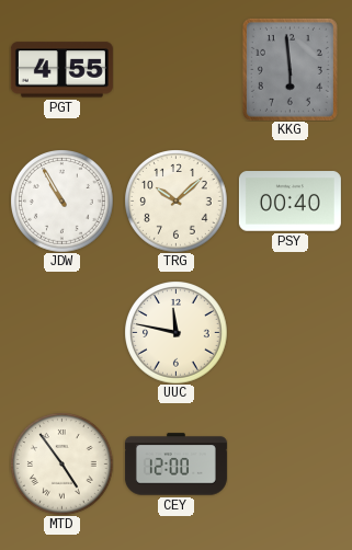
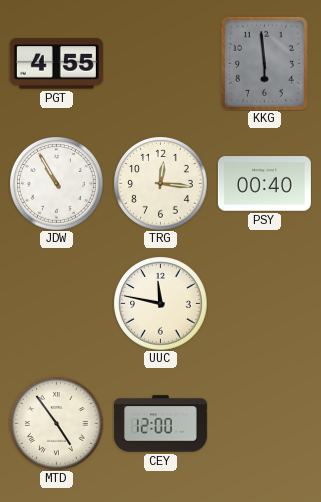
TRG: 10:08 -> 12:16 (160, 183)
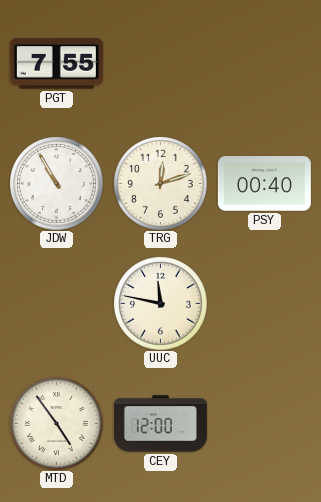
PGT: 4:55 -> 7:55 (56, 64)
KKG: 5:59 -> none (264, 63)
TRG: 12:16 -> 12:12 (160, 183)
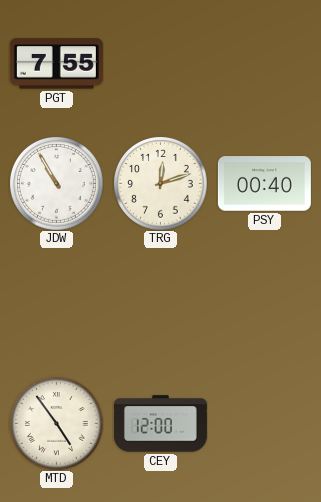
UUC: 11:47 -> none (160, 303)
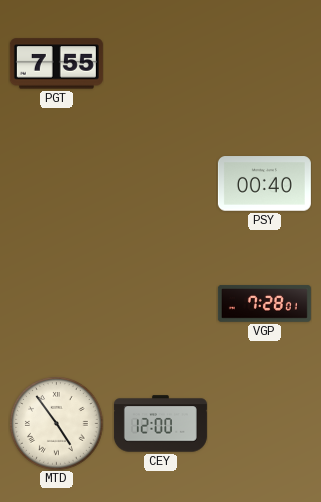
JDW: 10:55 -> none (56, 183)
TRG: 12:12 -> none (160, 183)
VGP: none -> 7:28 (264, 304)
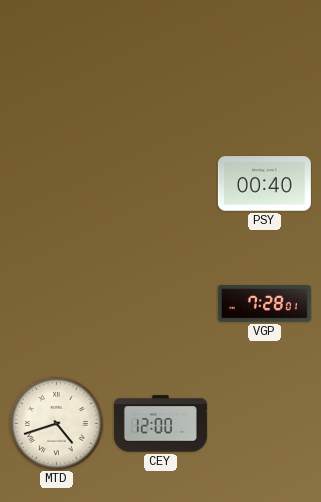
PGT: 7:55 -> none (56, 64)
MTD: 4:54 -> 4:42 (56, 423)
